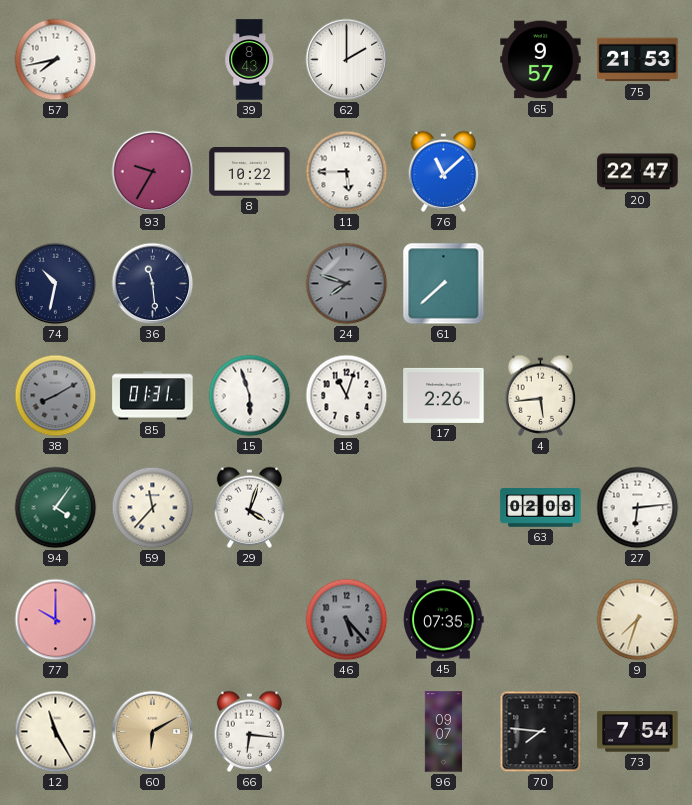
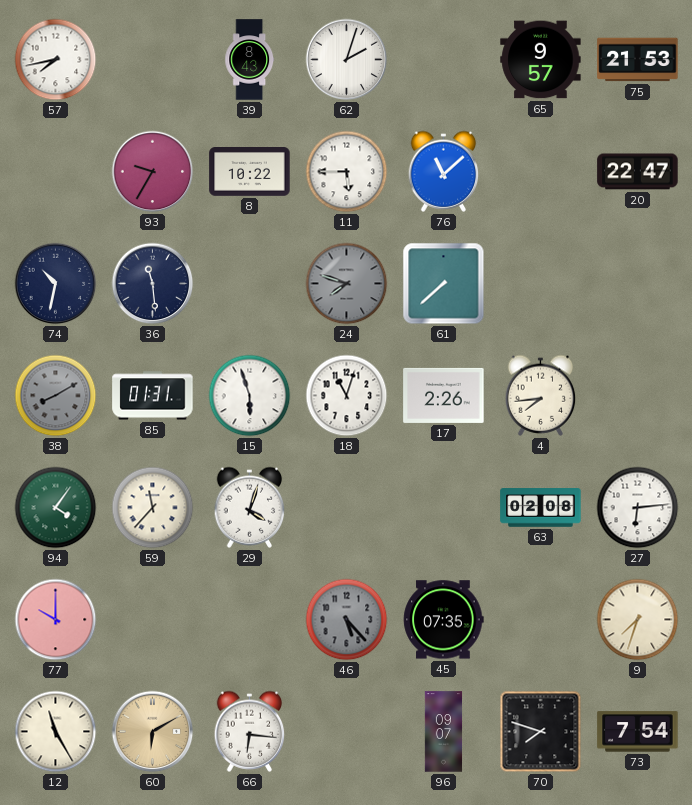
62: 2:00 -> 2:03 (347, 60)
4: 5:44 -> 7:44 (541, 395)
70: 7:46 -> 7:48 (541, 732)
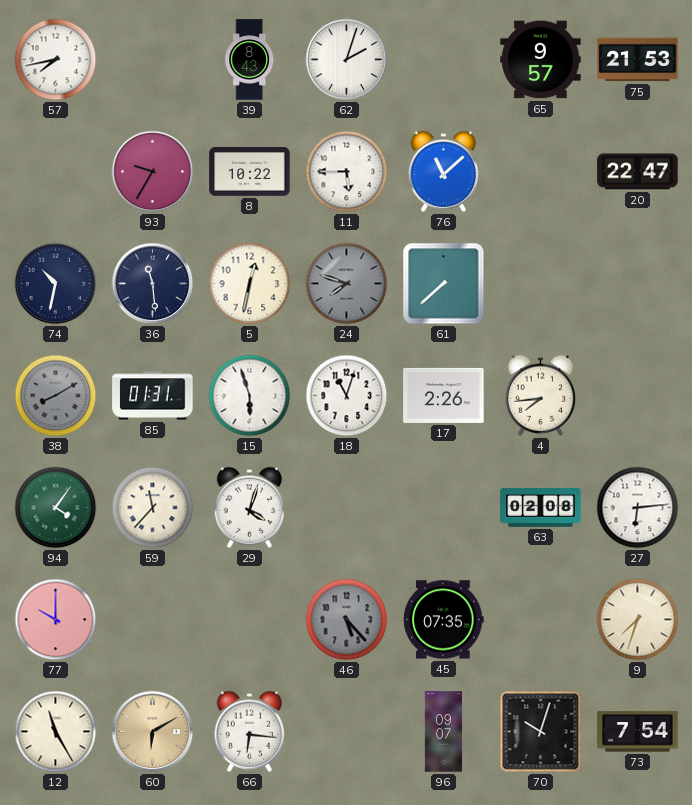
5: none -> 12:32 (250, 284)
70: 7:48 -> 10:03 (541, 732)
